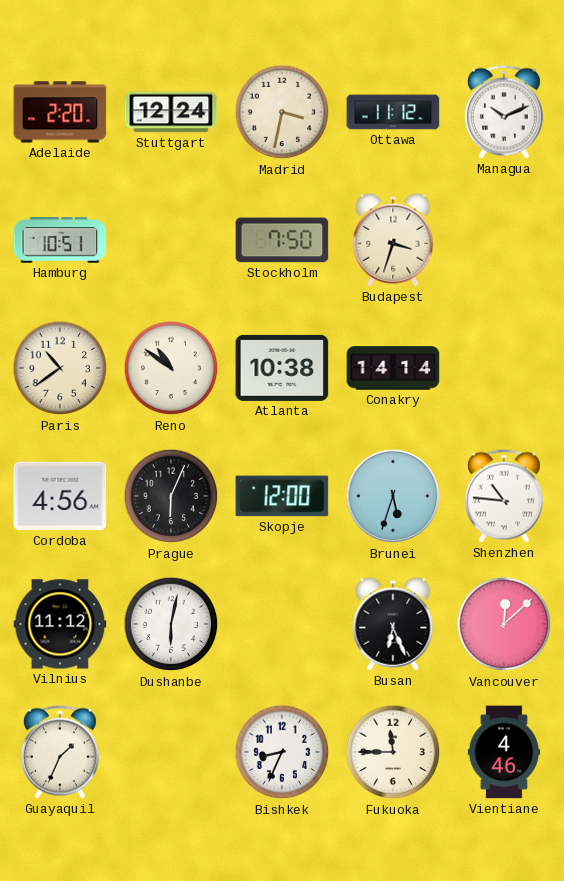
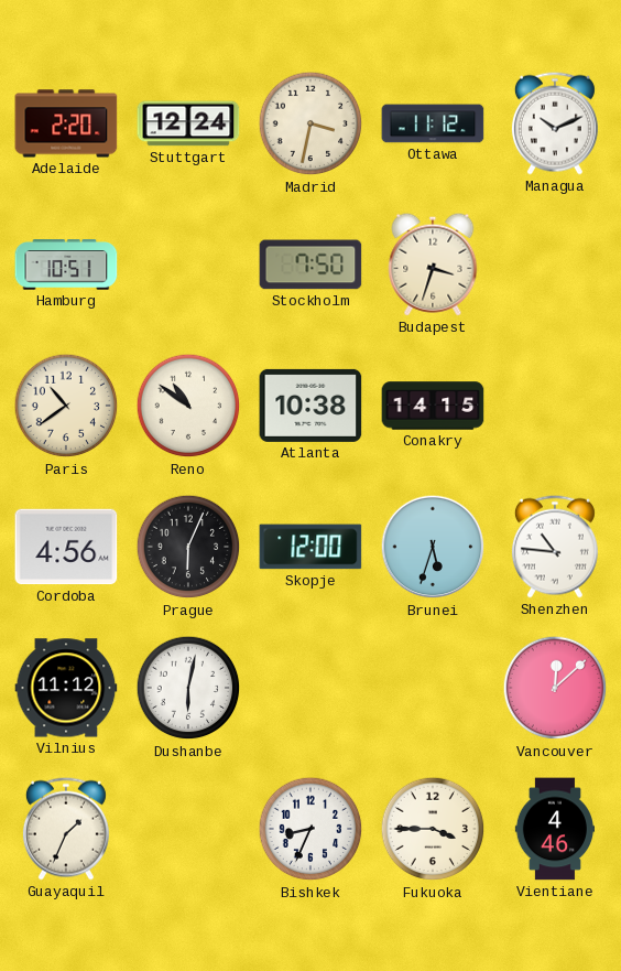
Conakry: 14:14 -> 14:15 (433, 406)
Busan: 6:26 -> none (393, 624)
Fukuoka: 11:45 -> 3:45 (433, 829)
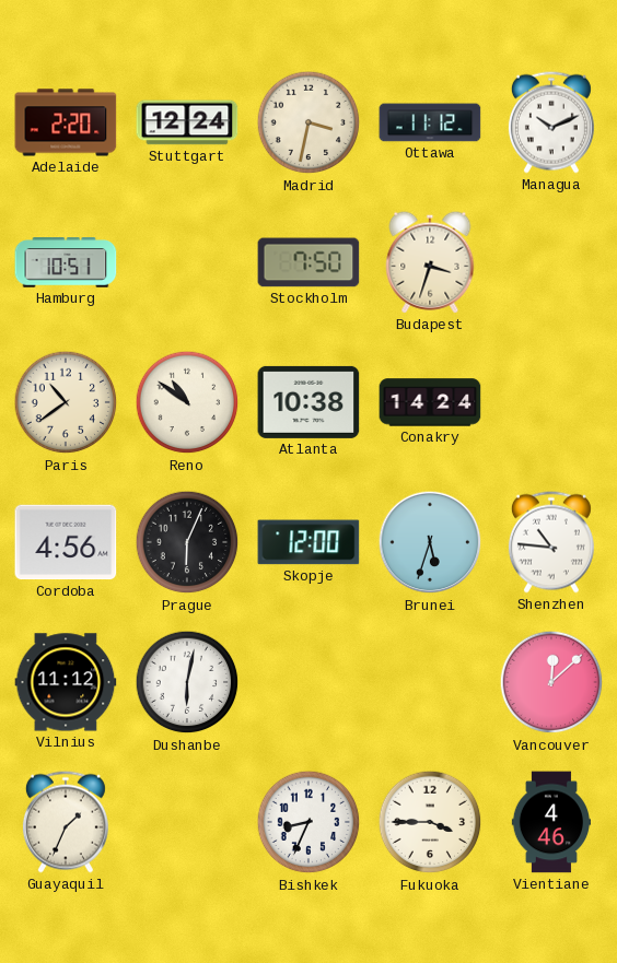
Conakry: 14:15 -> 14:24 (430, 402)
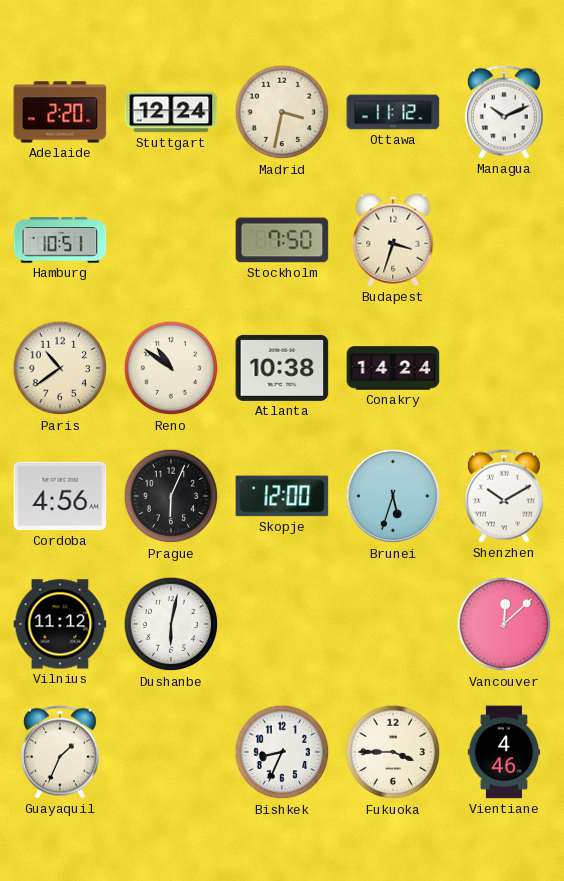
Shenzhen: 10:46 -> 10:10 (504, 496)
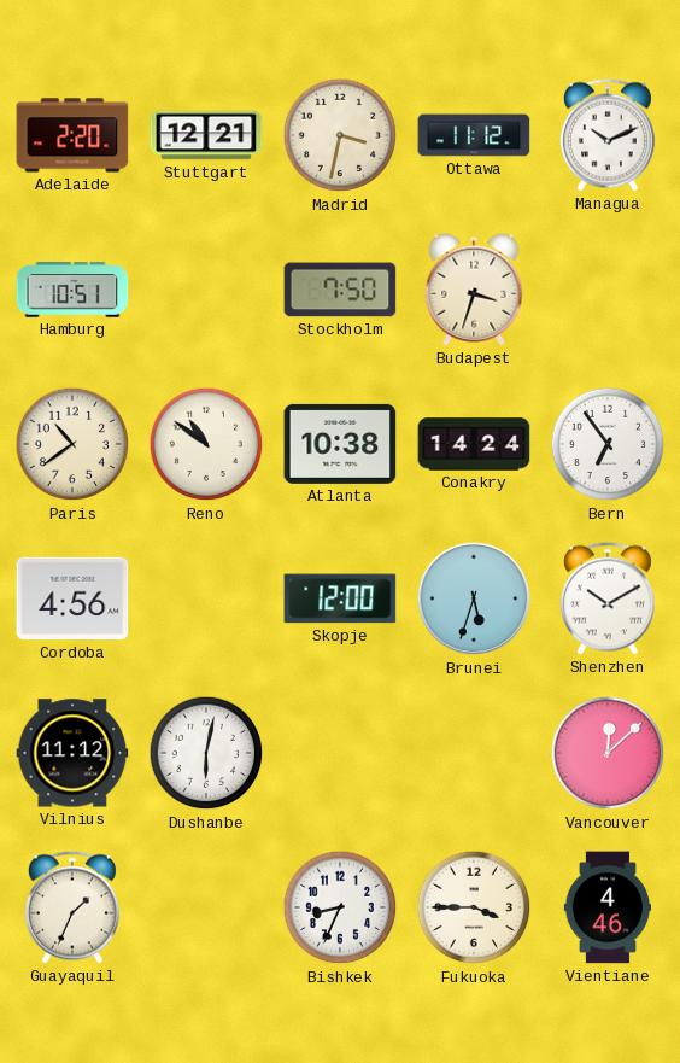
Stuttgart: 12:24 -> 12:21 (206, 135)
Bern: none -> 6:54 (608, 444)
Prague: 6:04 -> none (171, 496)
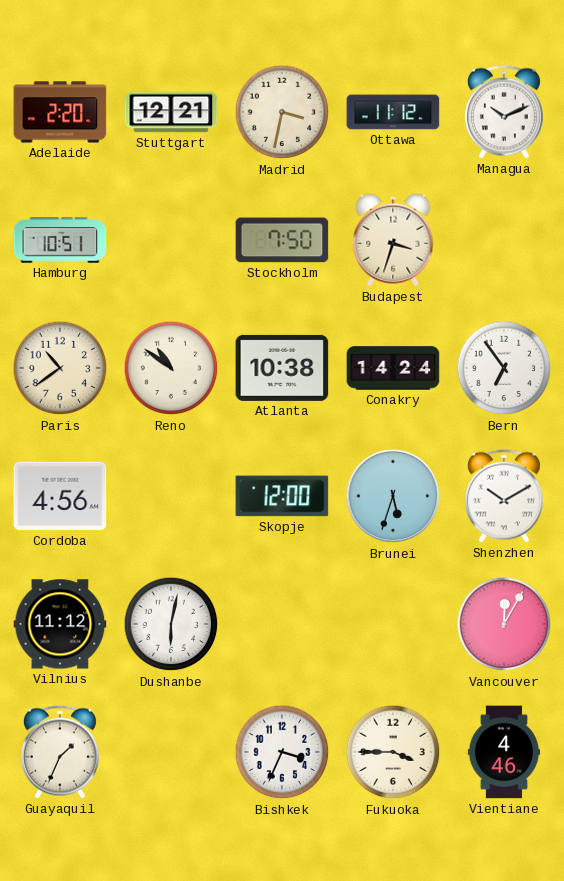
Vancouver: 12:08 -> 12:05 (504, 624)
Bishkek: 8:34 -> 3:34 (282, 752)
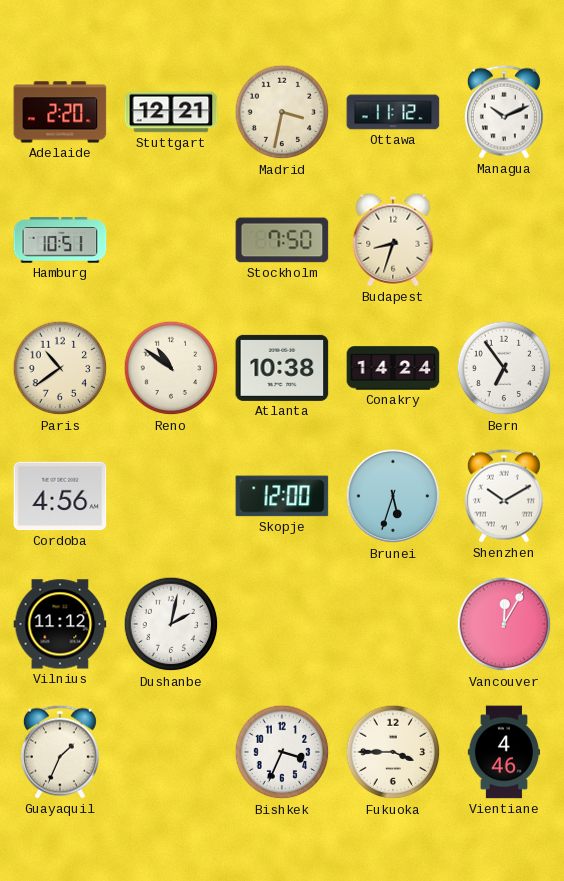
Budapest: 3:33 -> 8:33 (393, 240)
Dushanbe: 6:02 -> 2:02 (171, 624)
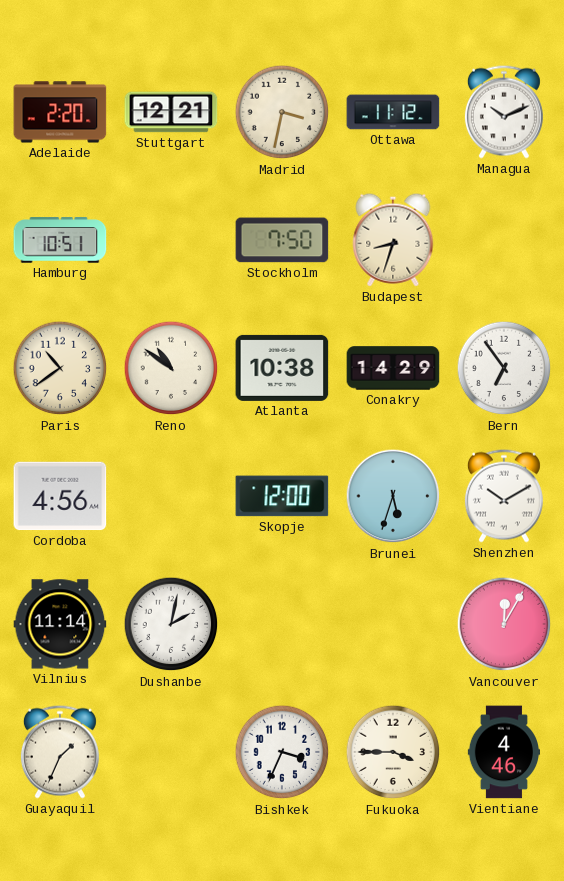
Conakry: 14:24 -> 14:29 (393, 368)
Vilnius: 11:12 -> 11:14 (60, 624)
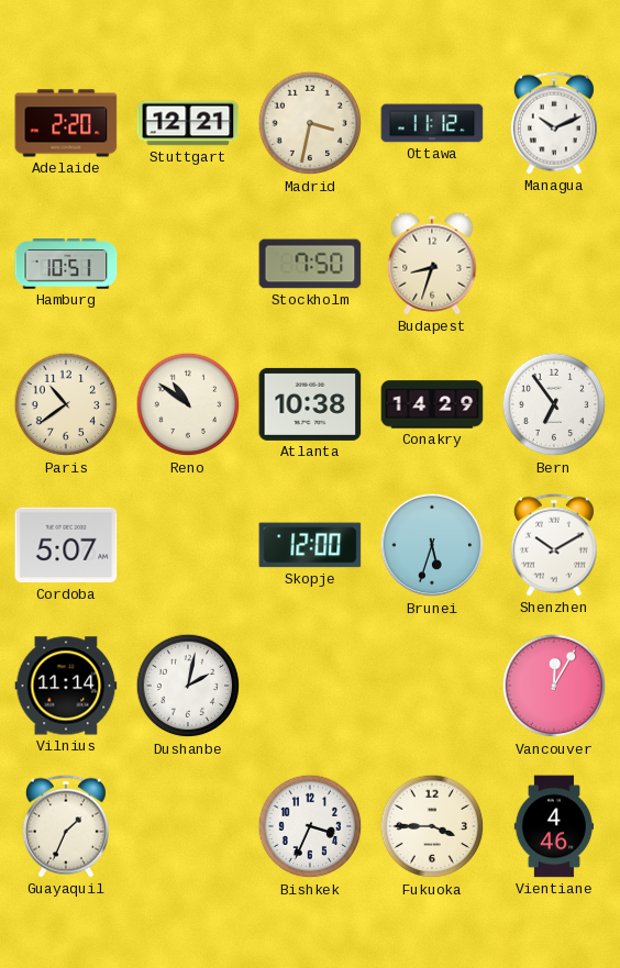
Cordoba: 4:56 -> 5:07 (66, 545)
